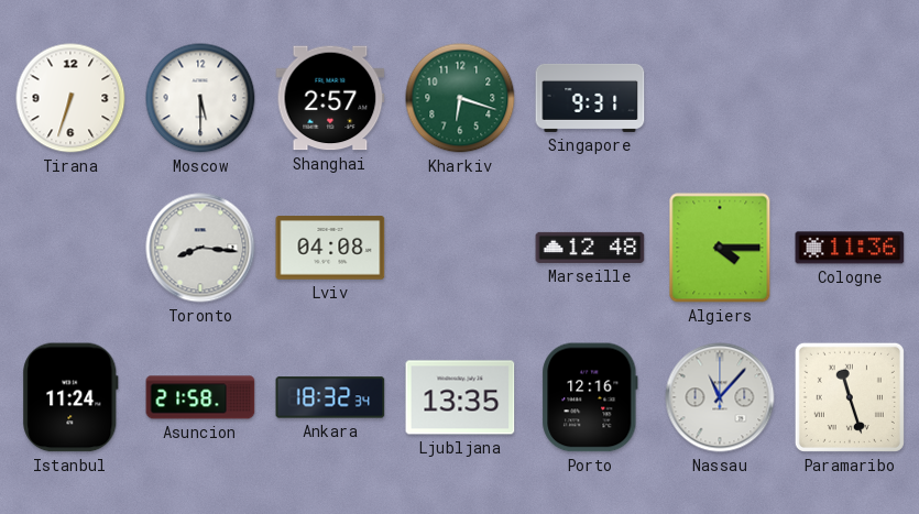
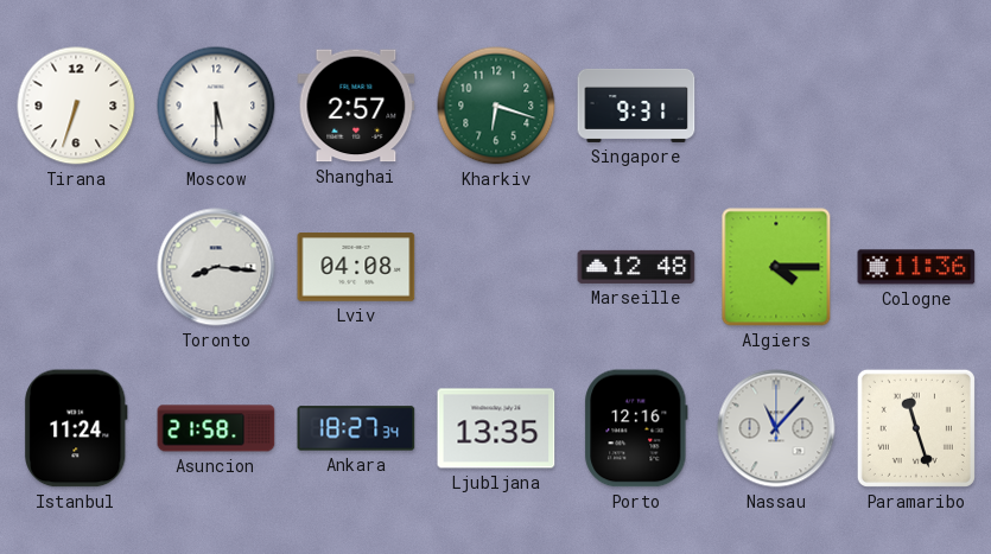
Ankara: 18:32 -> 18:27 (356, 428)
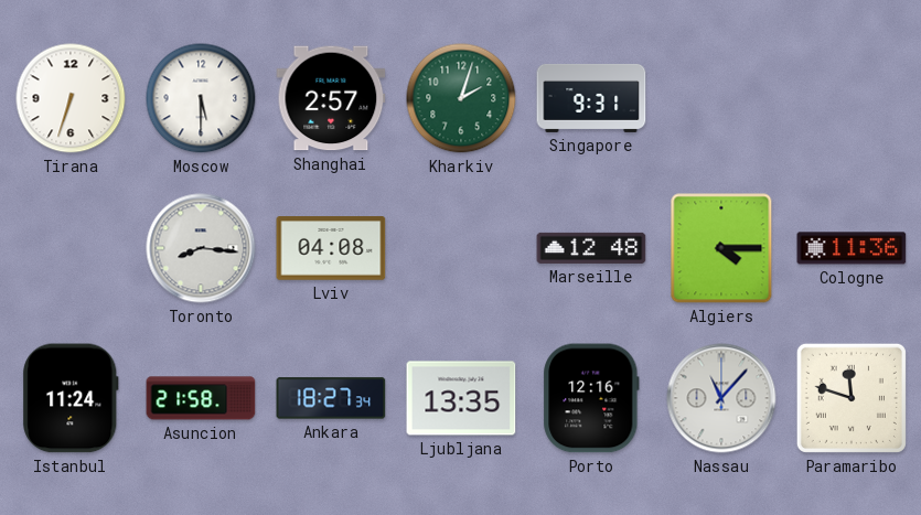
Kharkiv: 6:18 -> 2:03 (461, 98)
Paramaribo: 11:27 -> 11:48 (852, 398)
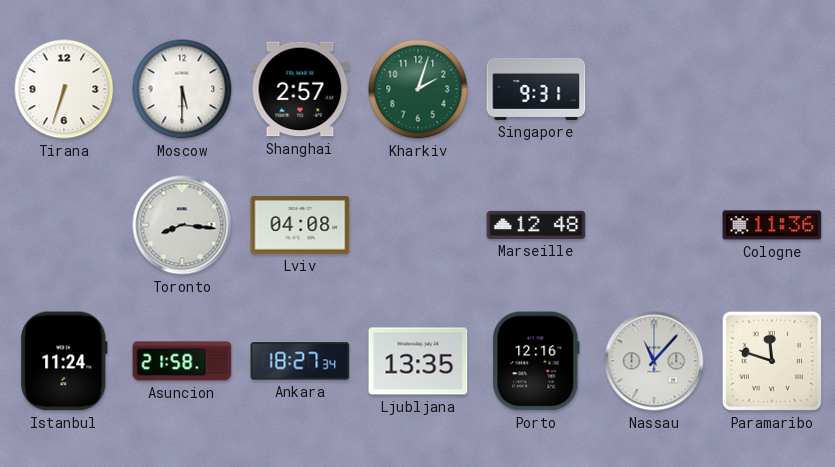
Algiers: 4:15 -> none (721, 248)
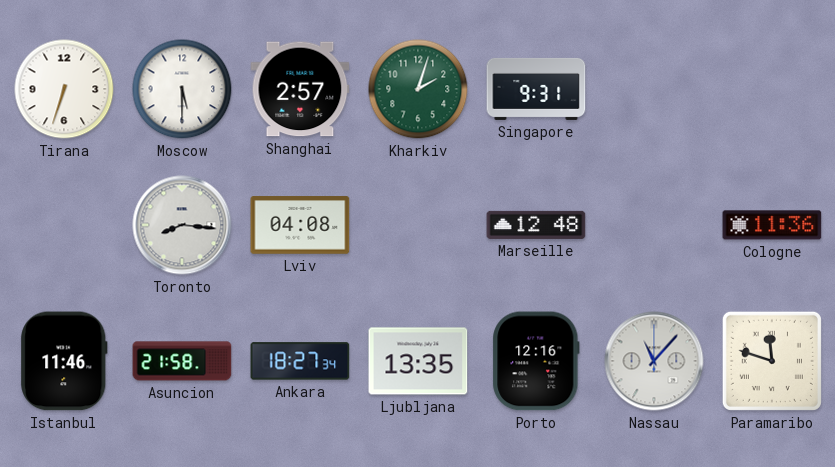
Istanbul: 11:24 -> 11:46 (64, 361)
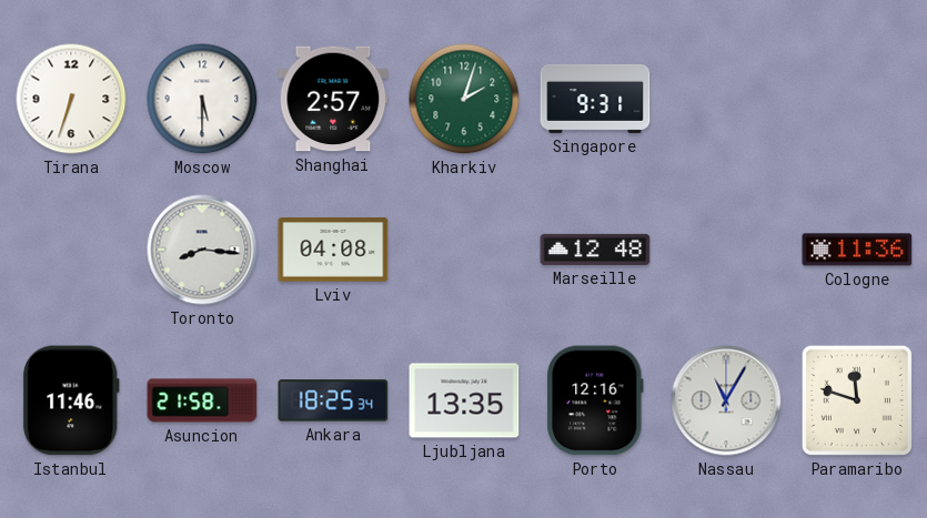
Ankara: 18:27 -> 18:25 (333, 400)
Nassau: 11:07 -> 11:05 (726, 400)
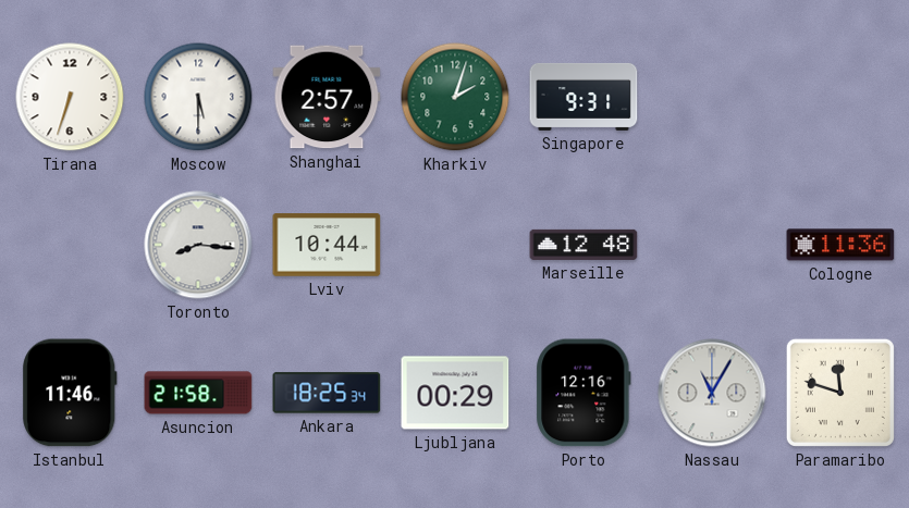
Lviv: 04:08 -> 10:44 (327, 245)
Ljubljana: 13:35 -> 00:29 (455, 393)
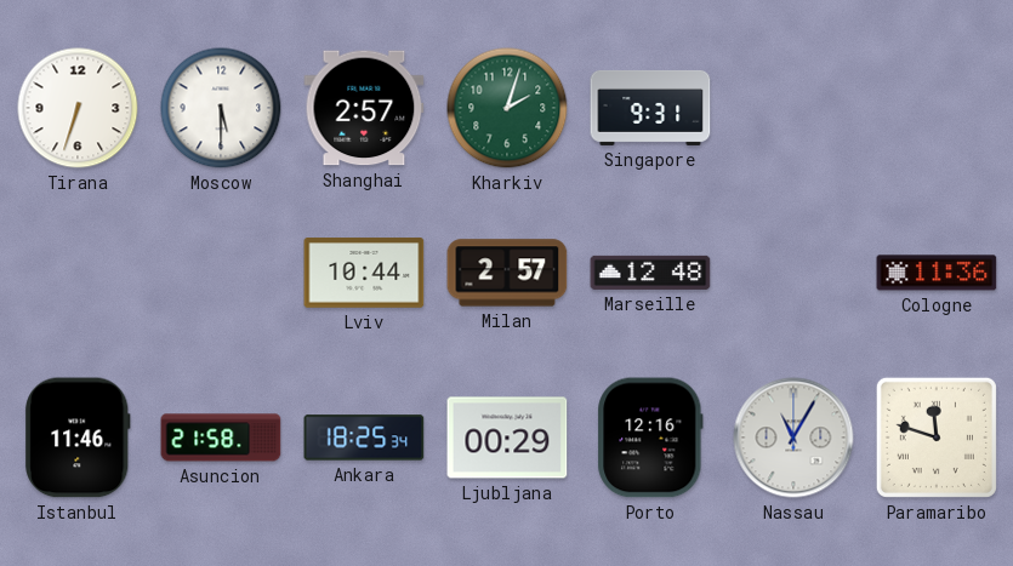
Toronto: 8:16 -> none (198, 245)
Milan: none -> 2:57 (507, 273)
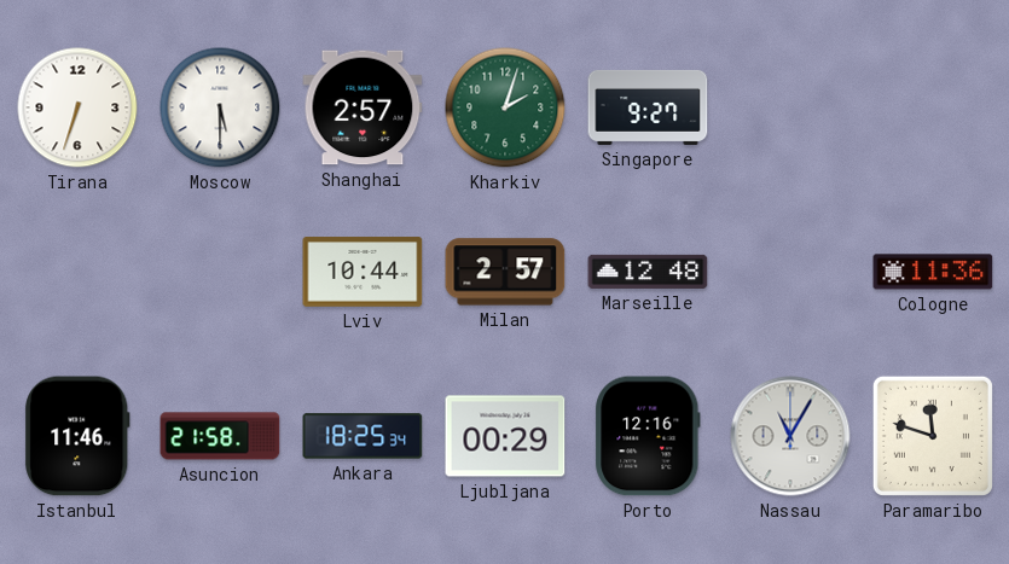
Singapore: 9:31 -> 9:27 (648, 107)
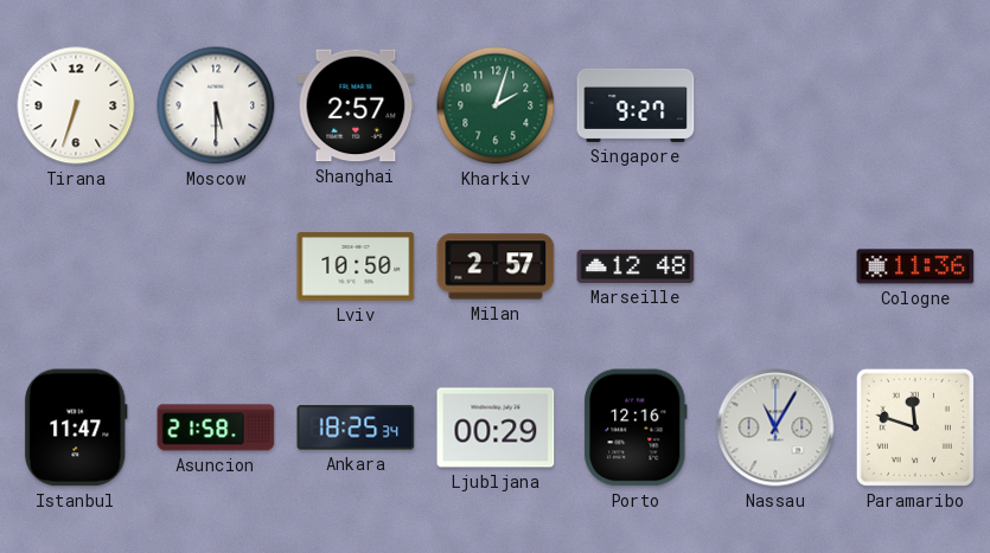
Lviv: 10:44 -> 10:50 (356, 266)
Istanbul: 11:46 -> 11:47 (76, 427)
